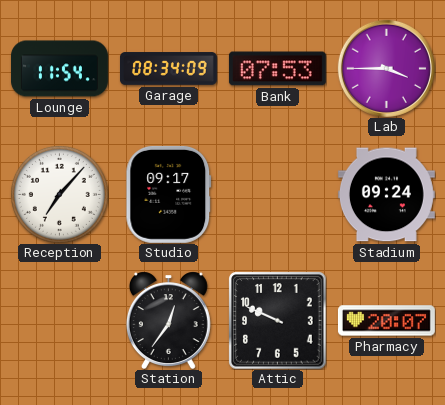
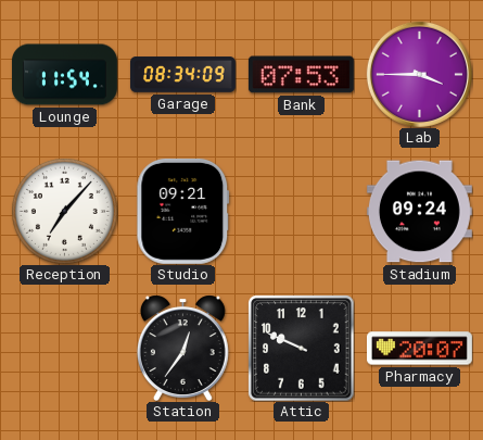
Studio: 09:17 -> 09:21 (183, 211)
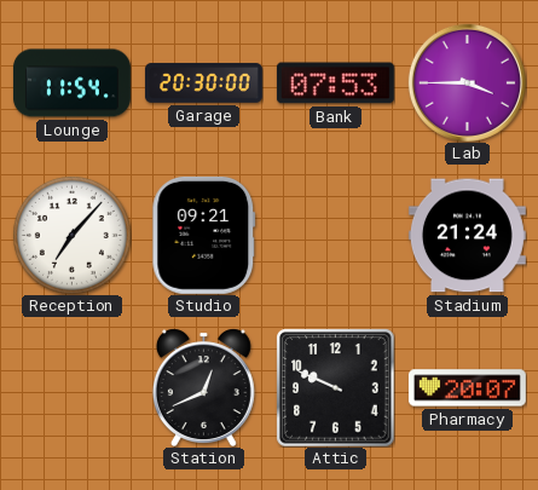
Garage: 08:34 -> 20:30 (203, 83)
Stadium: 09:24 -> 21:24 (467, 236)
Station: 12:36 -> 12:41 (203, 387)
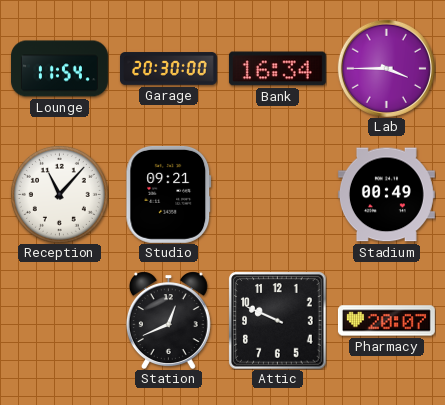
Bank: 07:53 -> 16:34 (277, 69)
Reception: 7:07 -> 11:07 (59, 194)
Stadium: 21:24 -> 00:49 (386, 195)
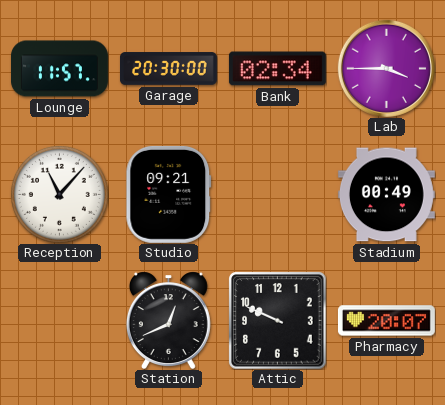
Lounge: 11:54 -> 11:57 (59, 69)
Bank: 16:34 -> 02:34 (277, 69)
